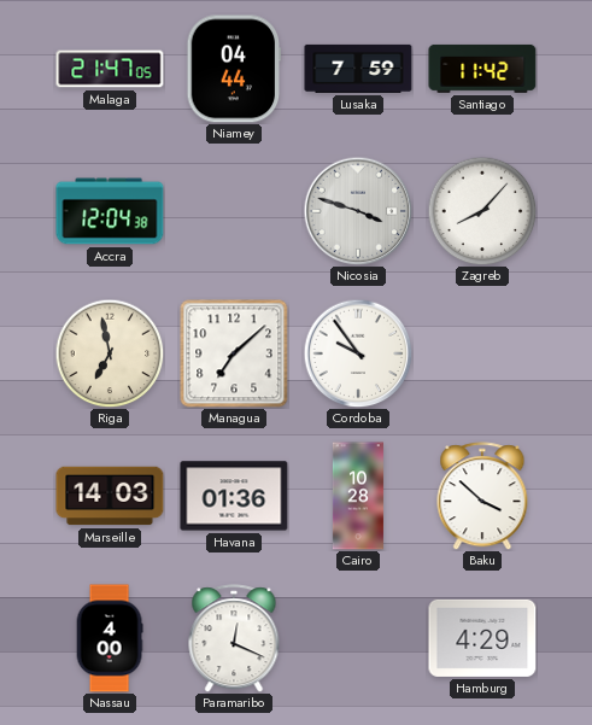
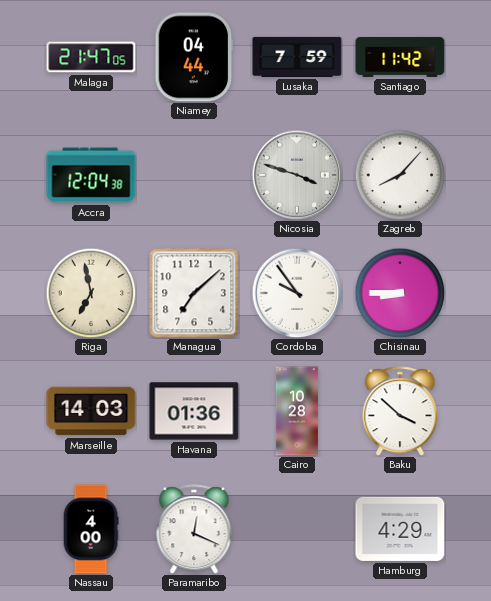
Chisinau: none -> 8:45 (400, 293)
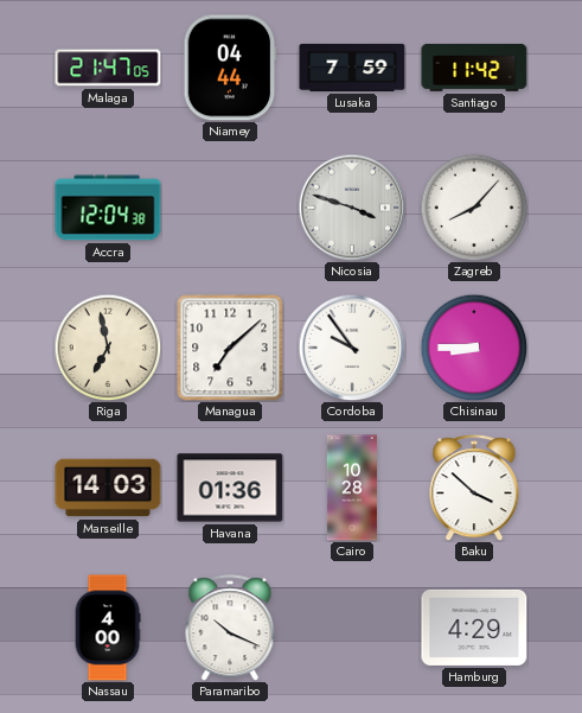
Paramaribo: 12:19 -> 10:19 (230, 628)
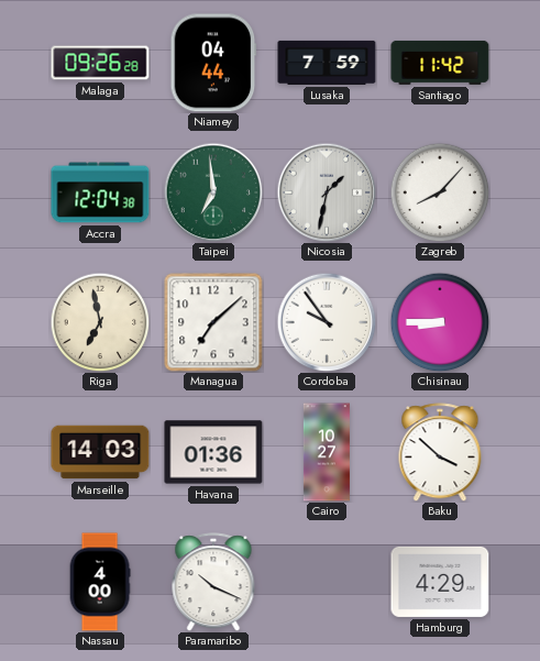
Malaga: 21:47 -> 09:26 (100, 63)
Taipei: none -> 6:59 (213, 192)
Nicosia: 3:48 -> 1:32 (327, 192)
Cairo: 10:28 -> 10:27 (327, 452)
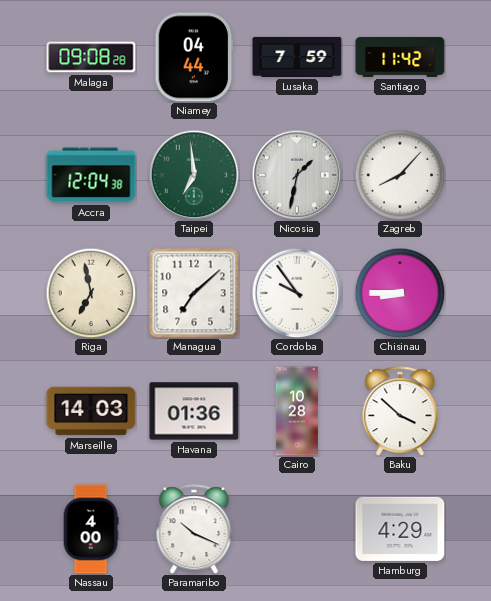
Malaga: 09:26 -> 09:08 (91, 57)
Cairo: 10:27 -> 10:28 (297, 411)
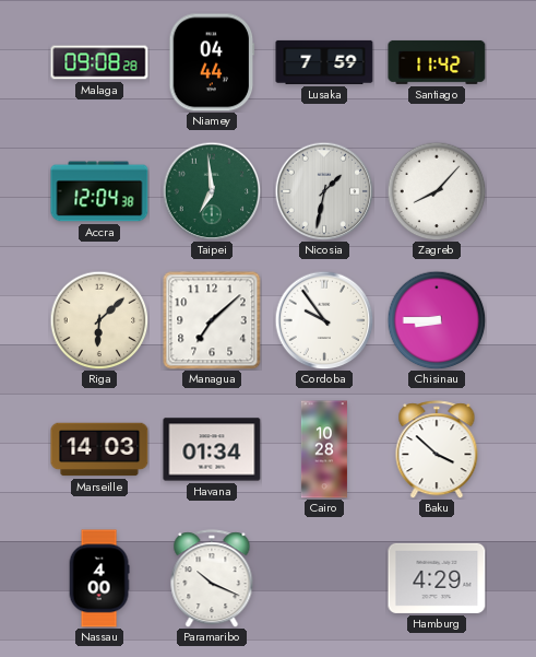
Riga: 6:58 -> 6:08 (99, 320)
Havana: 01:36 -> 01:34 (212, 449)
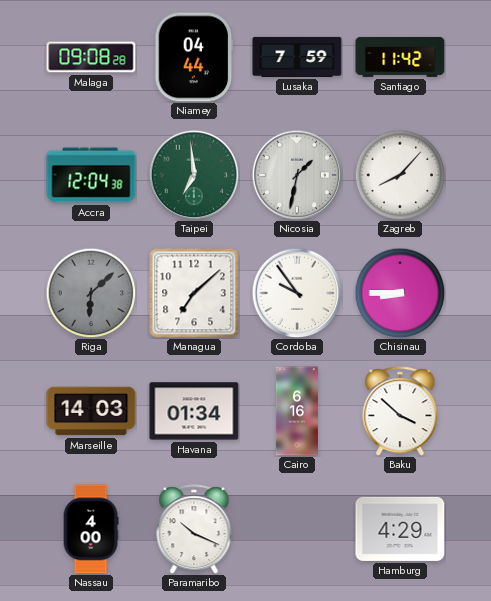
Riga dial: cream -> grey (91, 293)
Cairo: 10:28 -> 6:16 (297, 411)
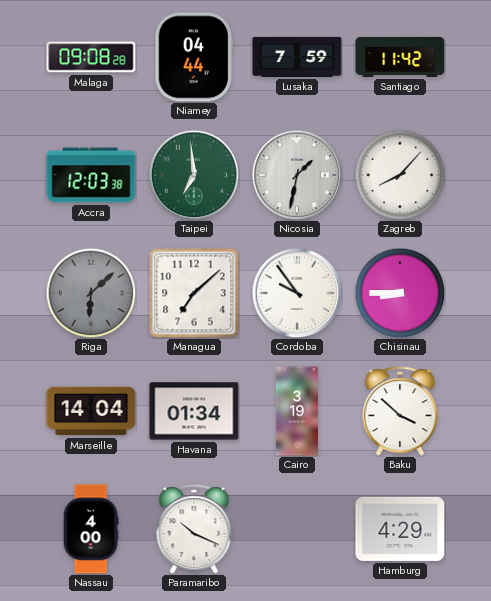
Accra: 12:04 -> 12:03 (91, 175)
Marseille: 14:03 -> 14:04 (91, 411)
Cairo: 6:16 -> 3:19 (297, 411)
